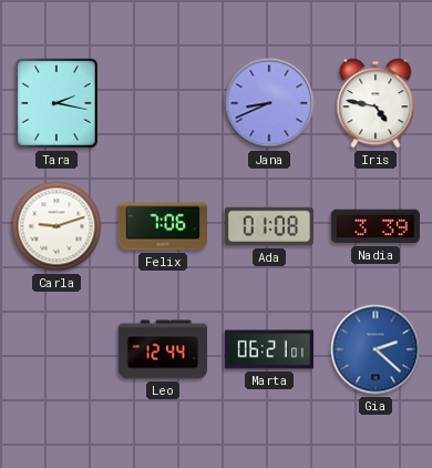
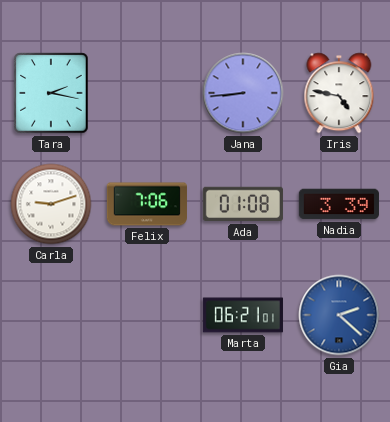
Jana: 8:41 -> 8:44 (243, 93)
Leo: 12:44 -> none (162, 349)
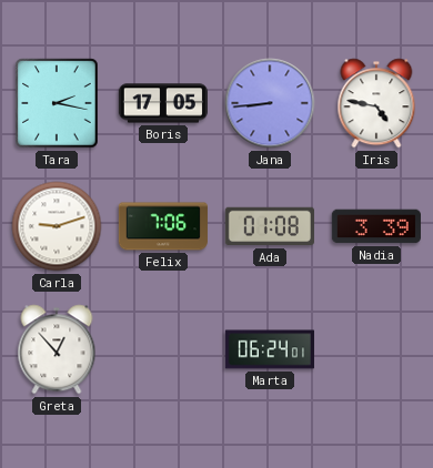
Boris: none -> 17:05 (162, 103)
Greta: none -> 12:53 (57, 349)
Marta: 06:21 -> 06:24 (270, 349)
Gia: 2:22 -> none (339, 315)
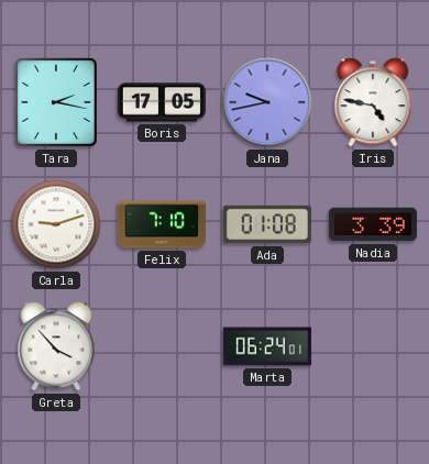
Jana: 8:44 -> 9:43 (267, 102)
Felix: 7:06 -> 7:10 (162, 224)
Greta: 12:53 -> 3:53 (56, 346)
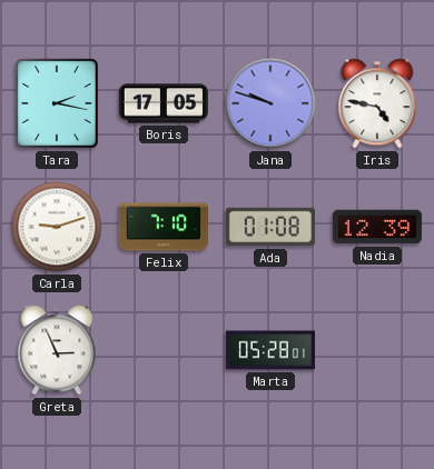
Jana: 9:43 -> 9:48 (270, 103)
Nadia: 3:39 -> 12:39 (377, 227)
Greta: 3:53 -> 2:56 (57, 350)
Marta: 06:24 -> 05:28 (270, 350)
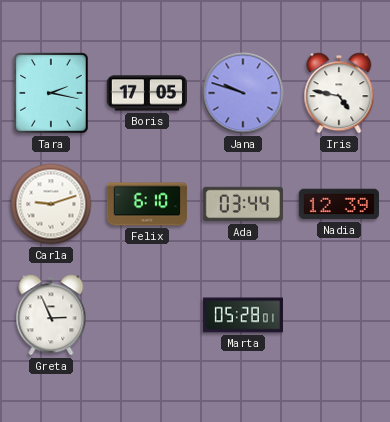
Felix: 7:10 -> 6:10 (147, 204)
Ada: 01:08 -> 03:44 (243, 204)
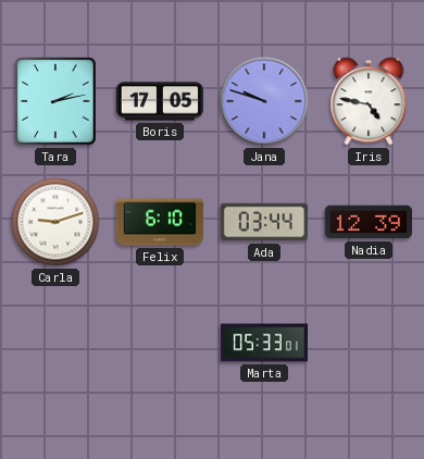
Tara: 2:17 -> 2:13 (55, 101)
Greta: 2:56 -> none (51, 315)
Marta: 05:28 -> 05:33 (264, 343)
